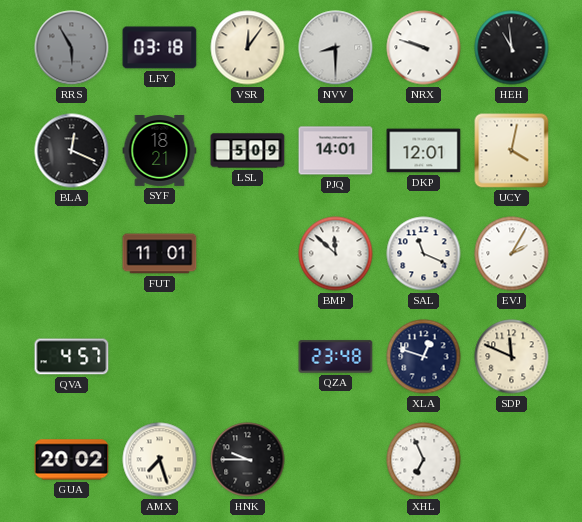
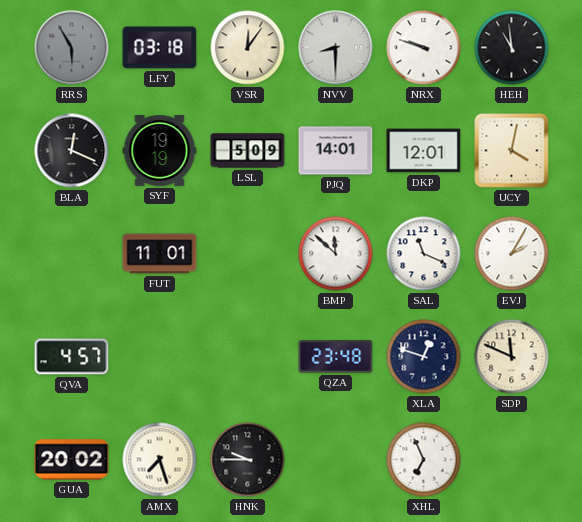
SYF: 18:21 -> 19:19 (160, 151)
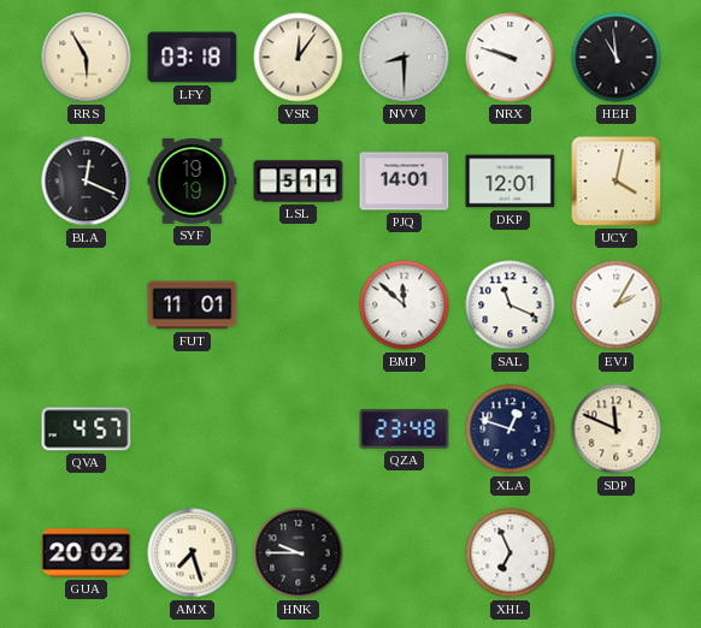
RRS dial: grey -> cream (87, 58)
LSL: 5:09 -> 5:11 (299, 182)
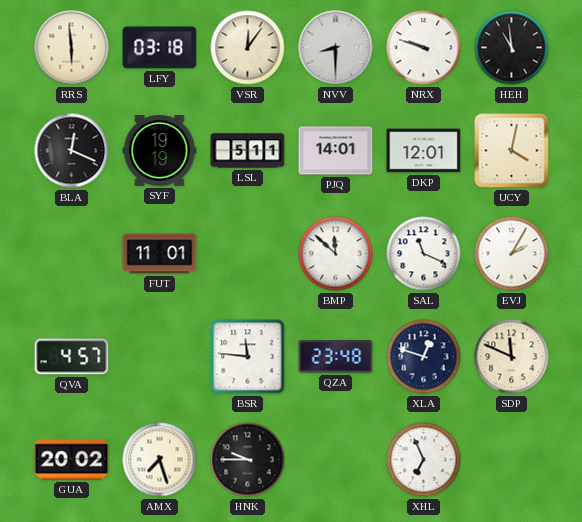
RRS: 5:55 -> 5:59 (72, 48)
BSR: none -> 11:46 (248, 357)
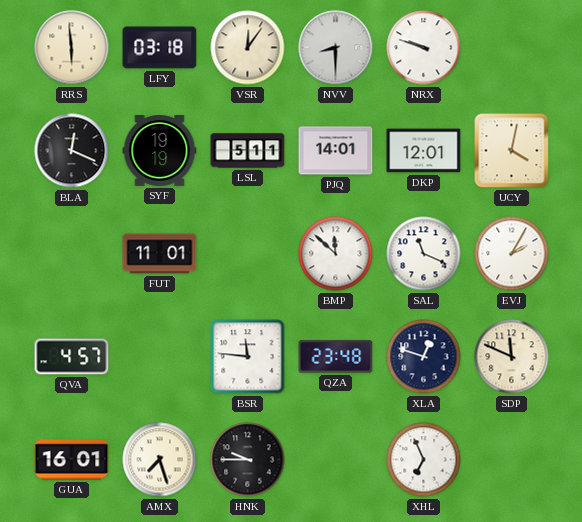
HEH: 10:59 -> none (512, 48)
GUA: 20:02 -> 16:01 (72, 460)
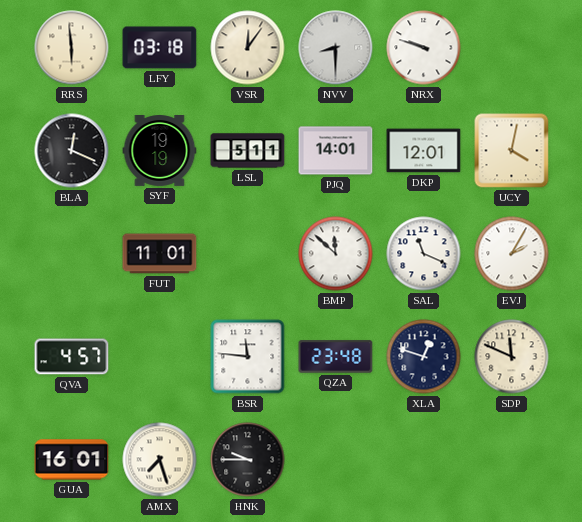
XHL: 6:56 -> none (424, 460)
